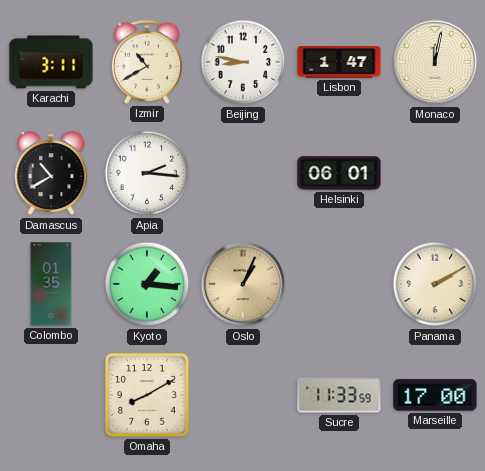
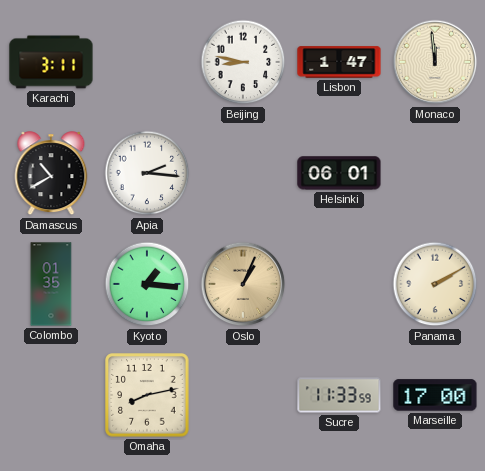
Izmir: 10:40 -> none (147, 62)
Monaco: 12:02 -> 11:59 (435, 62)
Omaha: 8:10 -> 8:13 (147, 395)
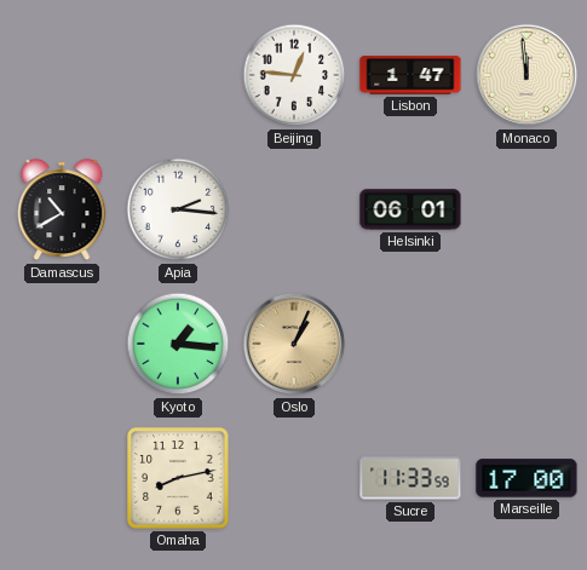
Karachi: 3:11 -> none (51, 62)
Beijing: 8:47 -> 12:46 (294, 75)
Colombo: 01:35 -> none (51, 284)
Panama: 2:10 -> none (435, 284)
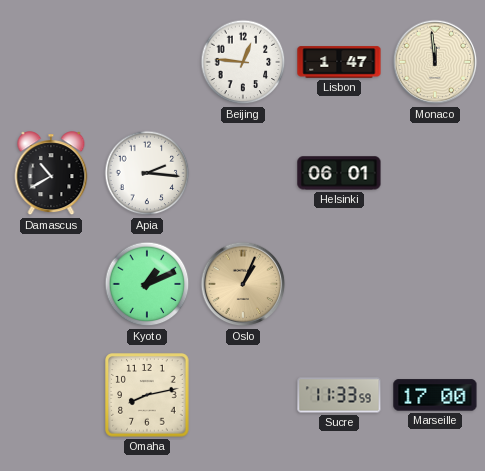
Kyoto: 1:16 -> 1:11 (147, 284)
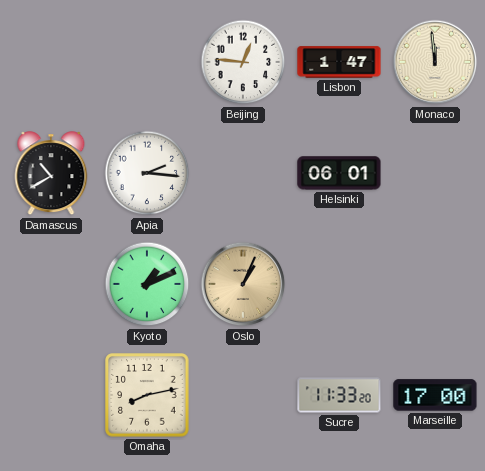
Sucre: 11:33:59 -> 11:33:20 (339, 395)
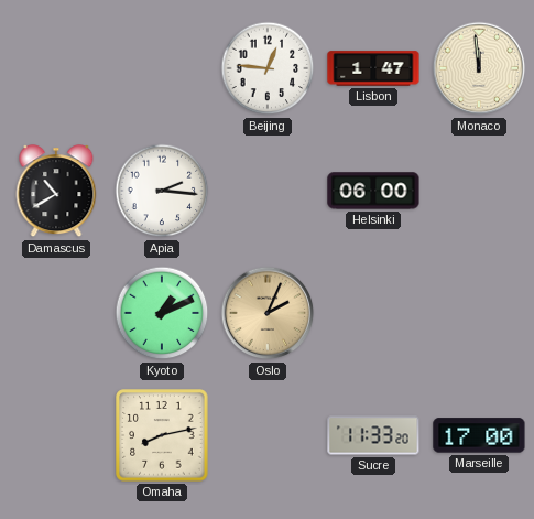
Helsinki: 06:01 -> 06:00 (373, 191)
Oslo: 1:04 -> 2:04 (268, 313)
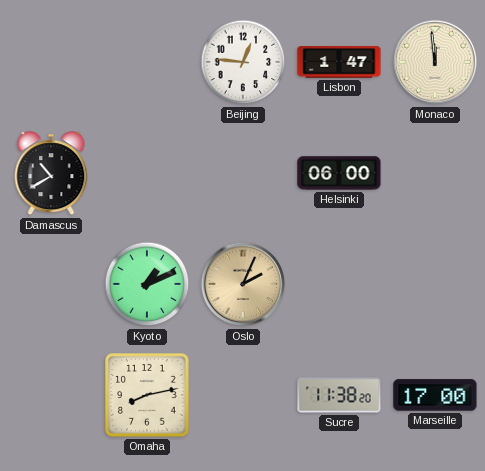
Apia: 2:16 -> none (162, 191)
Sucre: 11:33 -> 11:38 (339, 395)
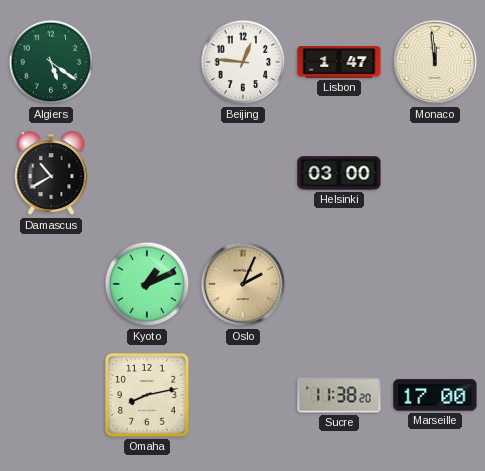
Algiers: none -> 5:21 (51, 62)
Helsinki: 06:00 -> 03:00 (339, 173)
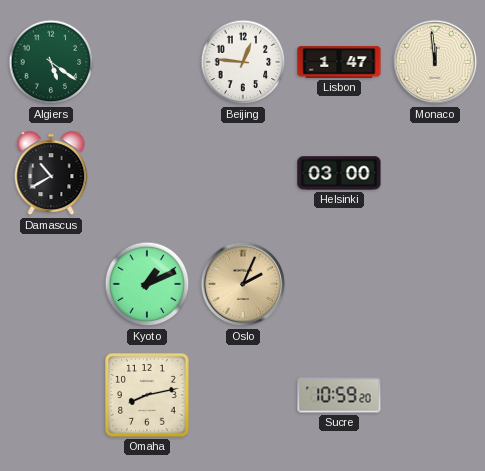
Sucre: 11:38 -> 10:59 (339, 395)
Marseille: 17:00 -> none (435, 395)
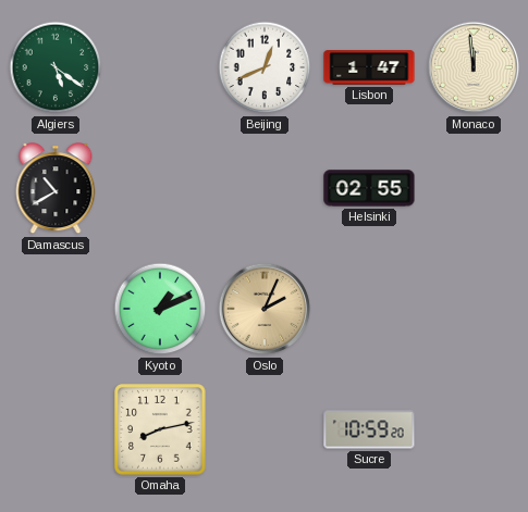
Beijing: 12:46 -> 12:41 (265, 67)
Helsinki: 03:00 -> 02:55 (369, 188)
